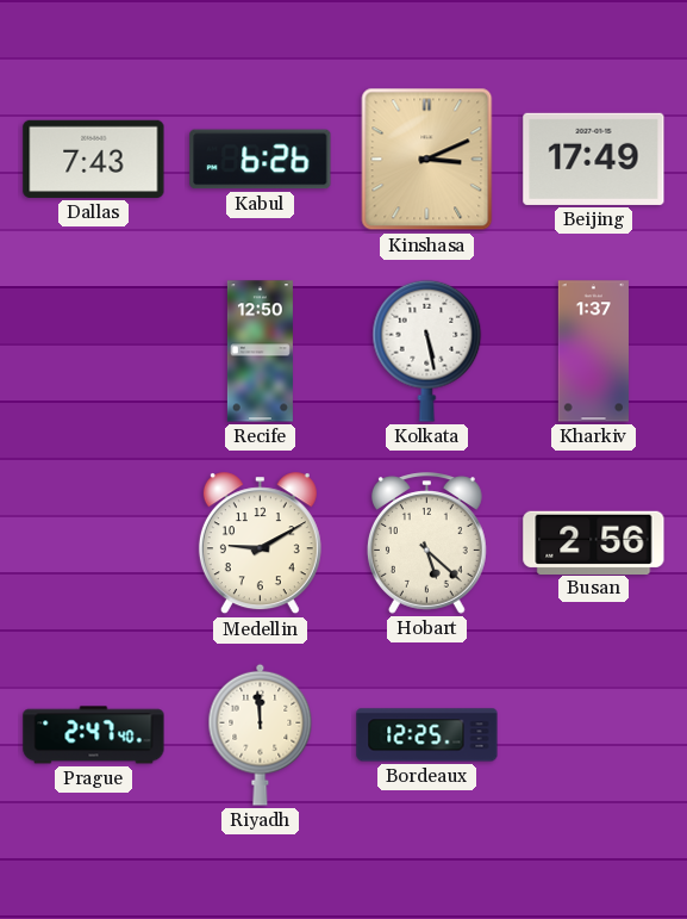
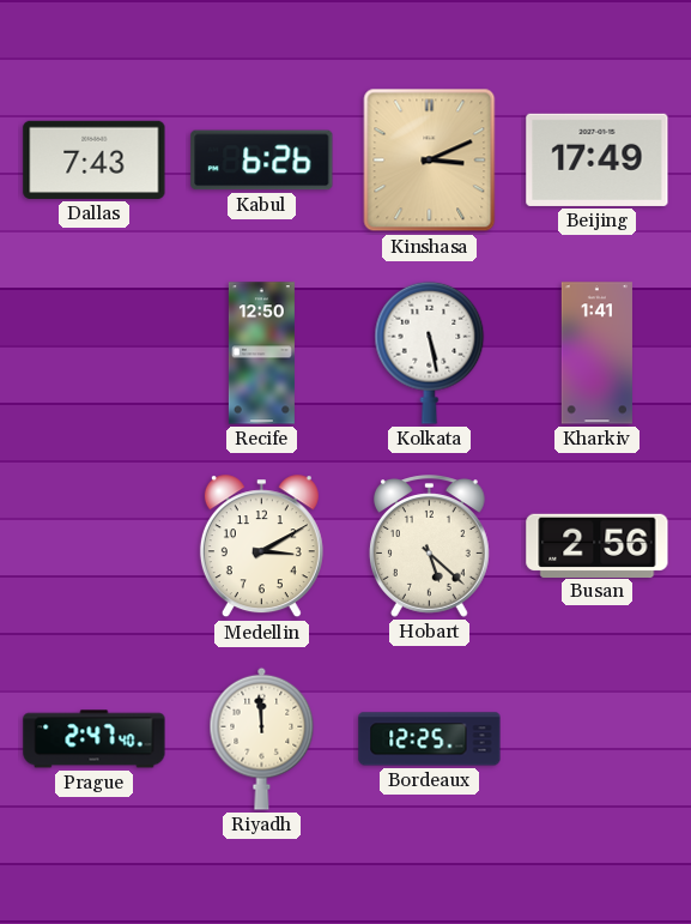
Kharkiv: 1:37 -> 1:41 (596, 354)
Medellin: 9:10 -> 3:10 (261, 546)
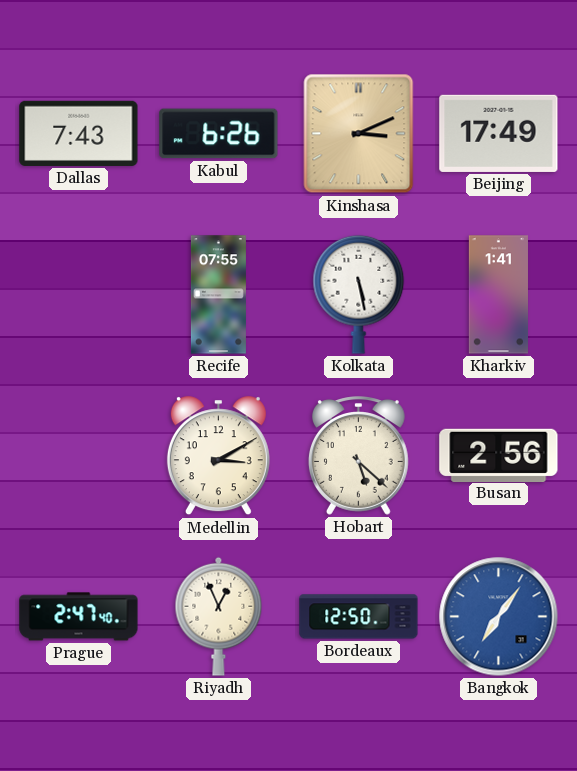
Recife: 12:50 -> 07:55 (218, 295)
Riyadh: 11:59 -> 12:56 (219, 616)
Bordeaux: 12:25 -> 12:50 (359, 617)
Bangkok: none -> 7:06 (499, 617)
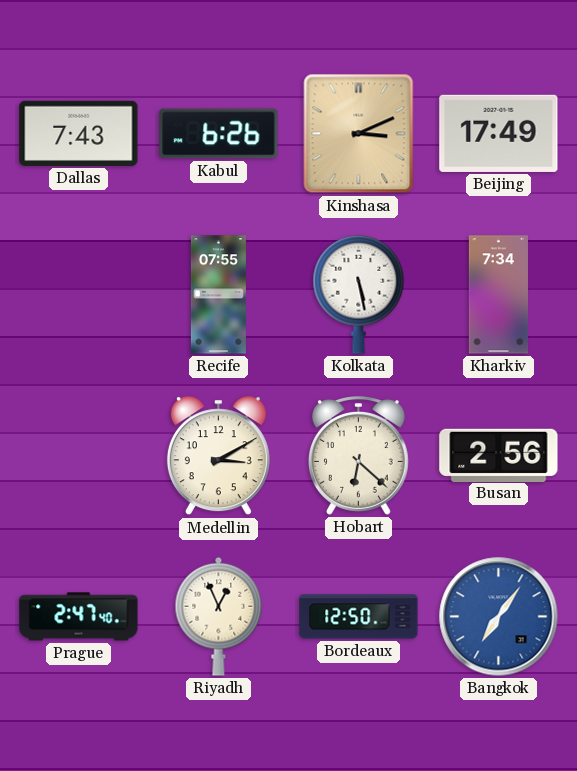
Kharkiv: 1:41 -> 7:34 (498, 295)
Hobart: 5:22 -> 6:22 (358, 456)
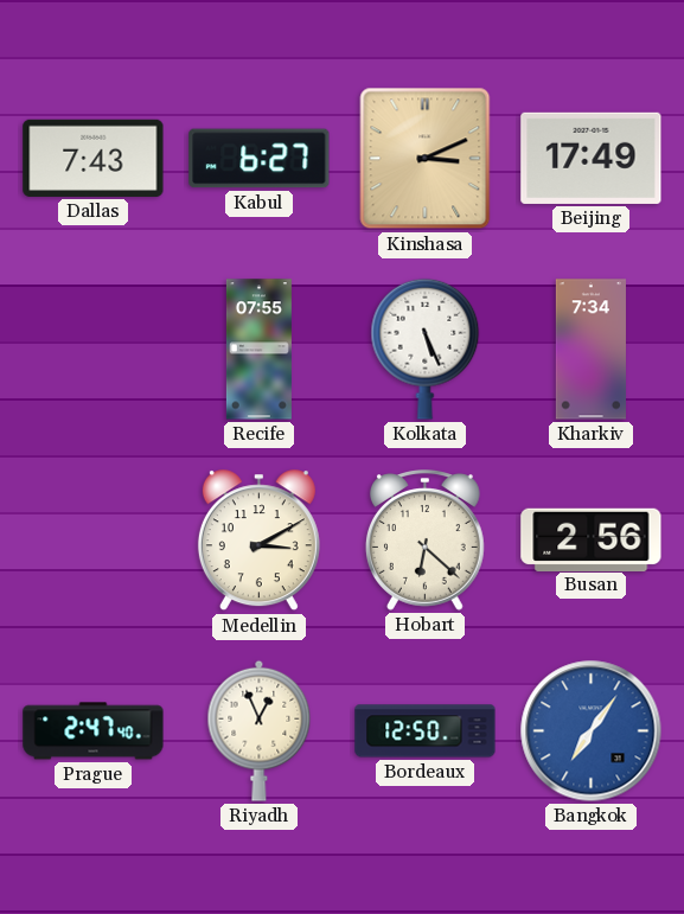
Kabul: 6:26 -> 6:27 (260, 159)
Kolkata: 5:28 -> 5:26 (426, 349)
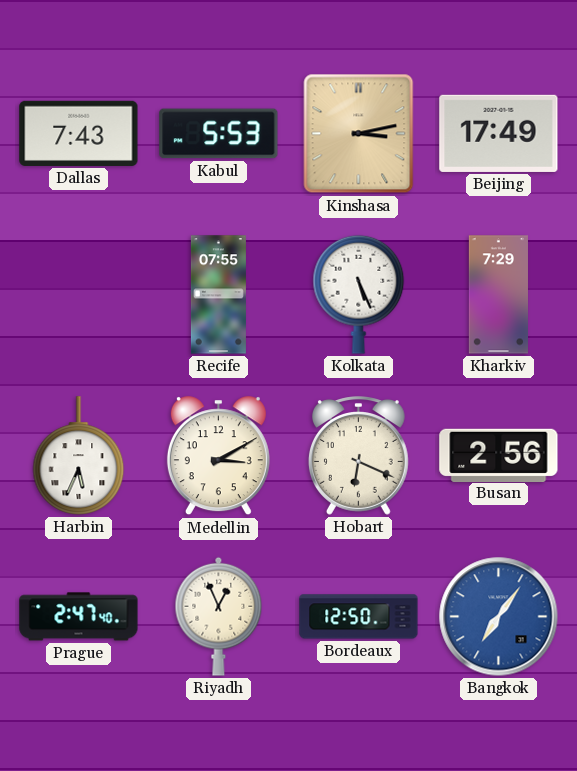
Kabul: 6:27 -> 5:53 (219, 134)
Kinshasa: 3:11 -> 3:13 (359, 134)
Kharkiv: 7:34 -> 7:29 (498, 295)
Harbin: none -> 5:34 (79, 456)
Hobart: 6:22 -> 6:19 (358, 456)
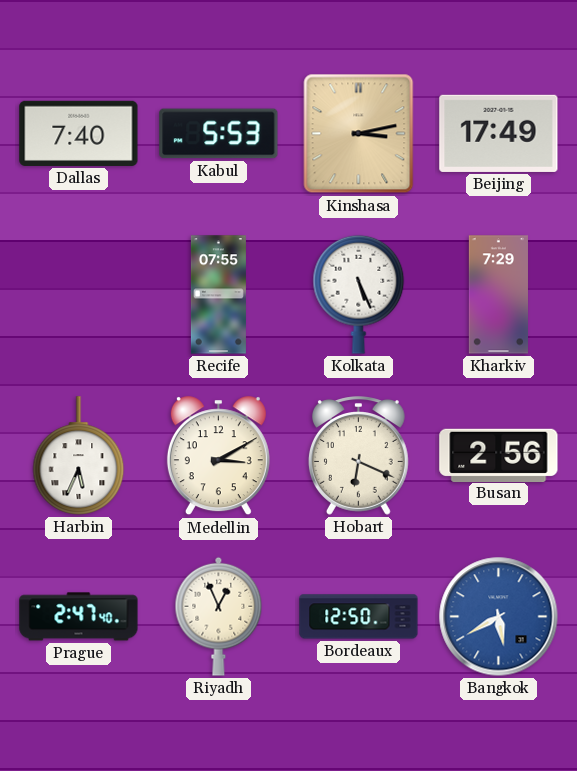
Dallas: 7:43 -> 7:40 (79, 133)
Bangkok: 7:06 -> 5:40 (499, 617)
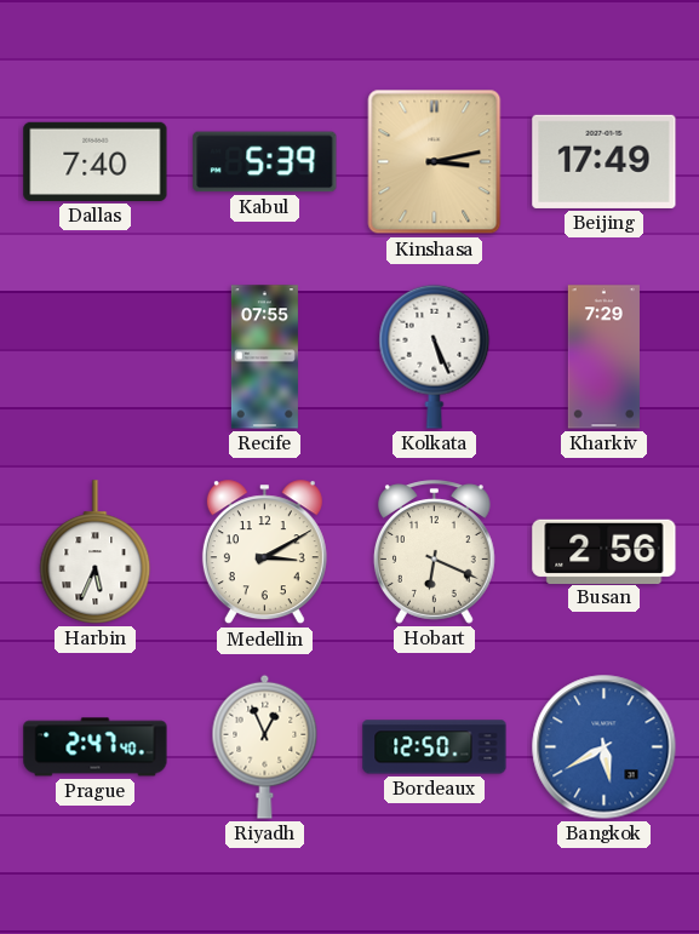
Kabul: 5:53 -> 5:39 (265, 162)
